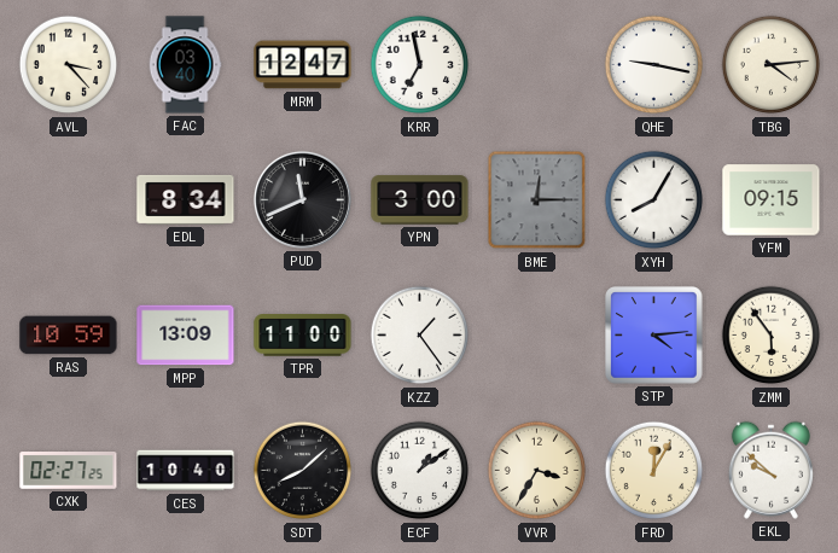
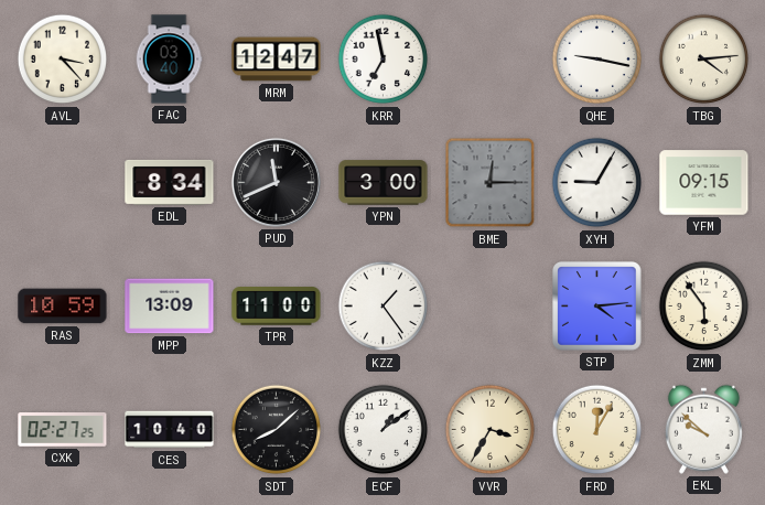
XYH: 8:05 -> 9:05 (597, 183)
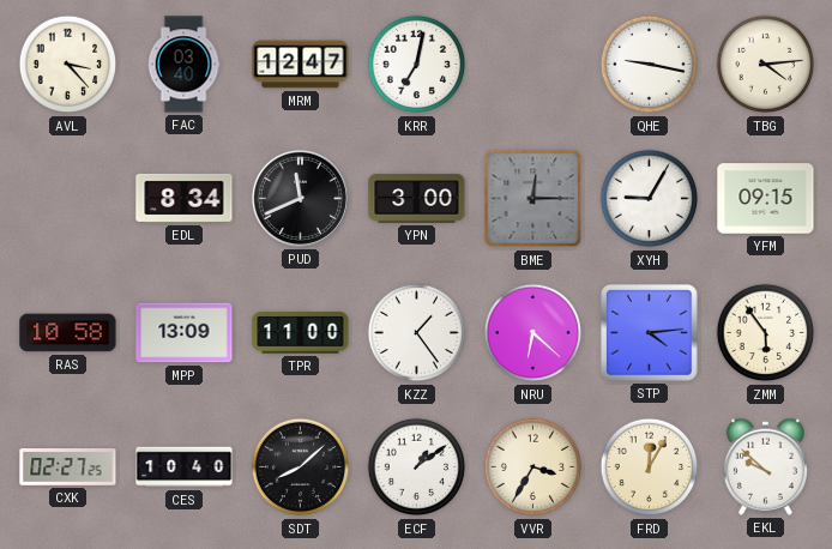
KRR: 6:58 -> 7:02 (417, 65)
RAS: 10:59 -> 10:58 (68, 333)
NRU: none -> 6:22 (533, 333)
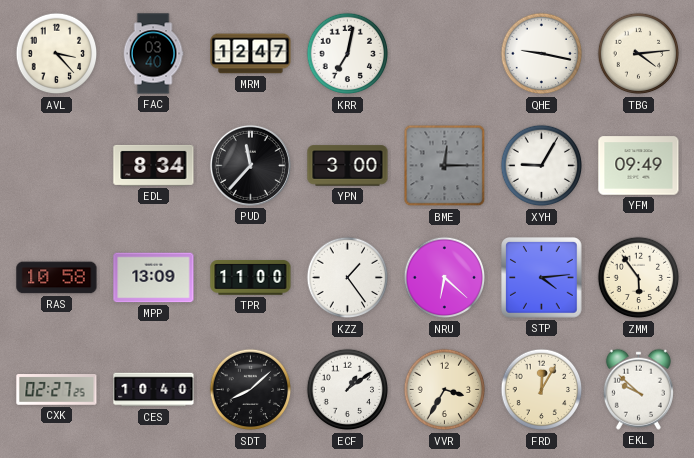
PUD: 11:41 -> 11:37 (250, 165)
YFM: 09:15 -> 09:49 (639, 166)
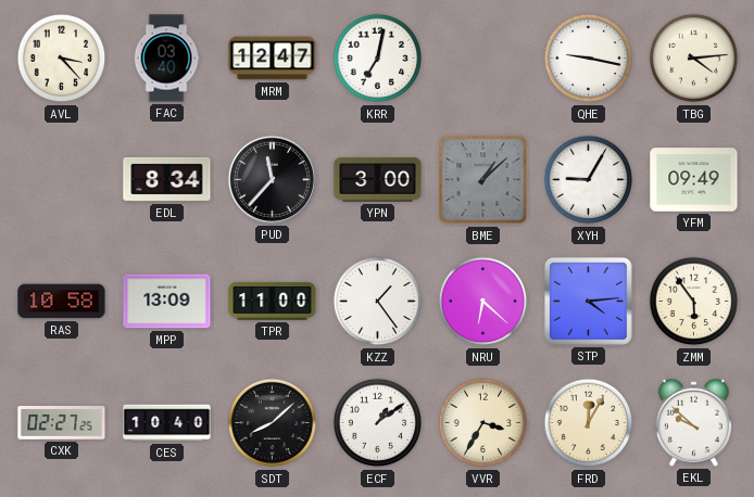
BME: 12:15 -> 1:08 (483, 180)
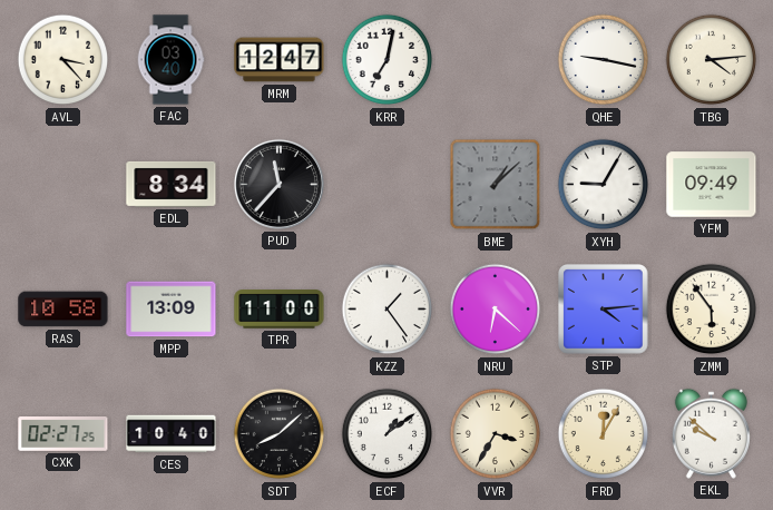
YPN: 3:00 -> none (378, 180)
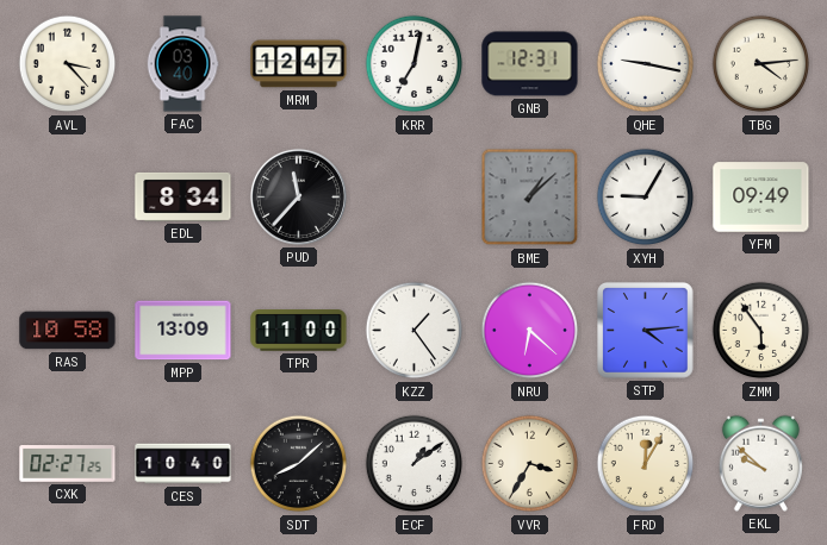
GNB: none -> 12:31 (530, 64)
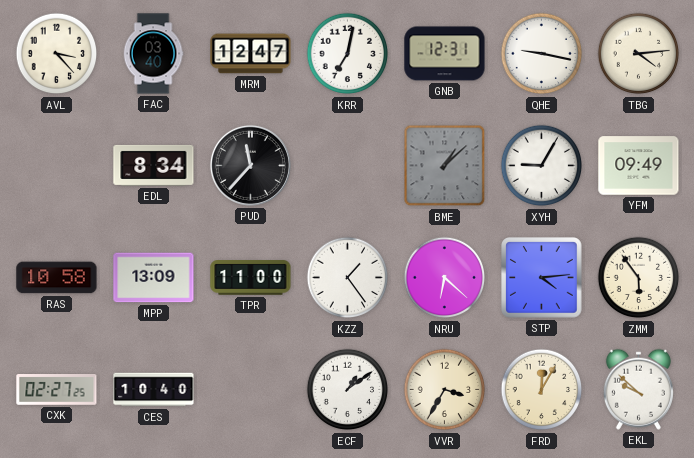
SDT: 8:08 -> none (299, 464)
